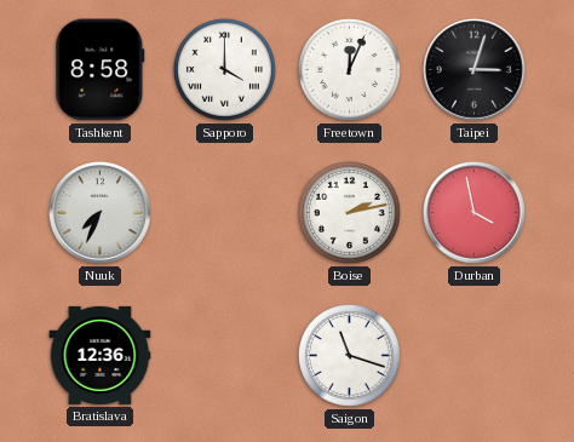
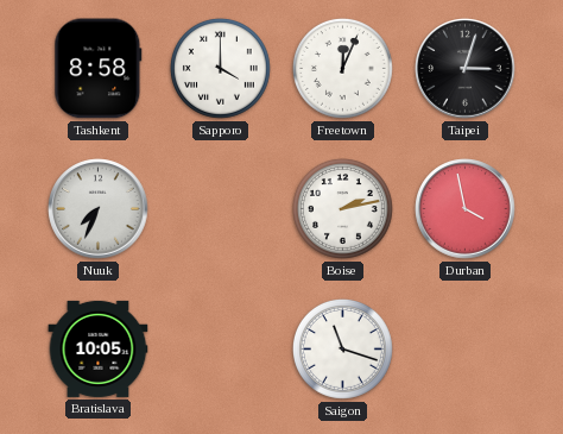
Bratislava: 12:36 -> 10:05 (99, 348)
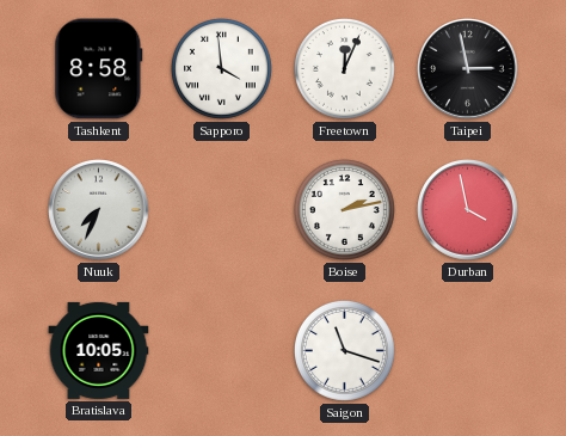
Sapporo: 4:00 -> 3:59 (221, 68)
Taipei: 3:03 -> 2:58 (468, 69)
